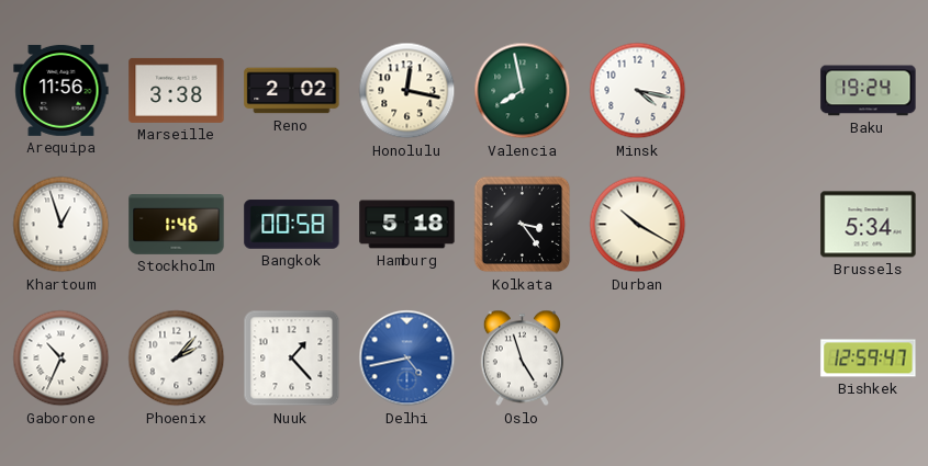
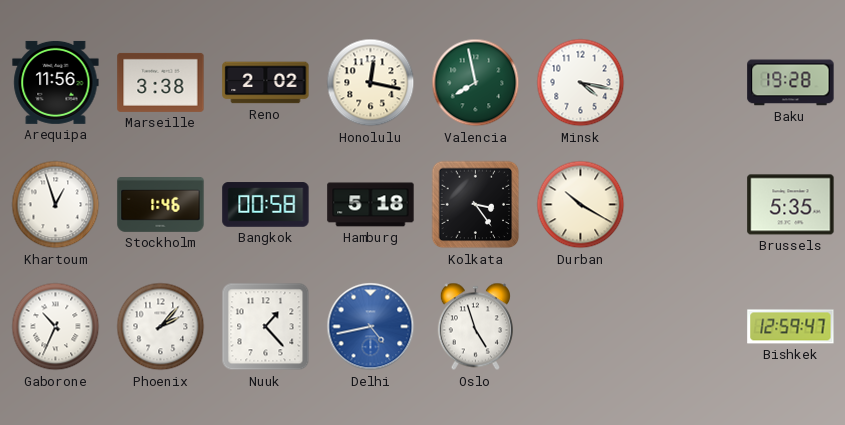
Baku: 19:24 -> 19:28 (791, 83)
Brussels: 5:34 -> 5:35 (791, 205)
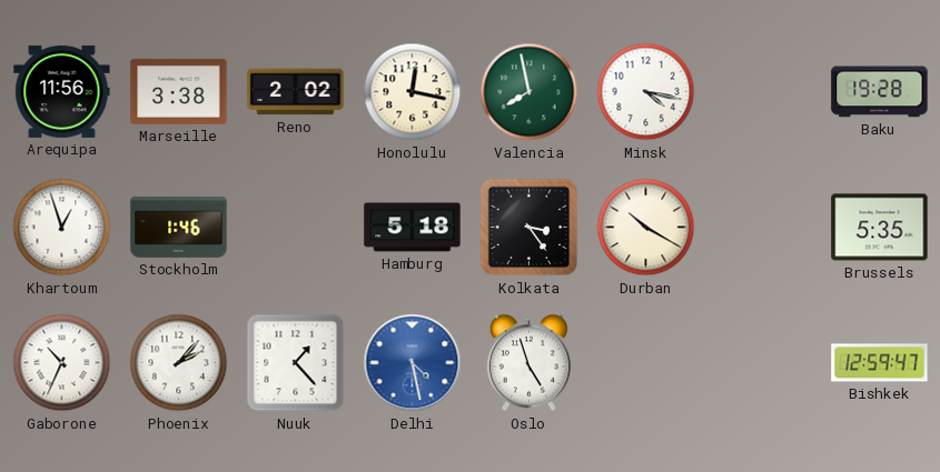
Bangkok: 00:58 -> none (266, 205)
Delhi: 4:43 -> 4:28 (413, 363)
